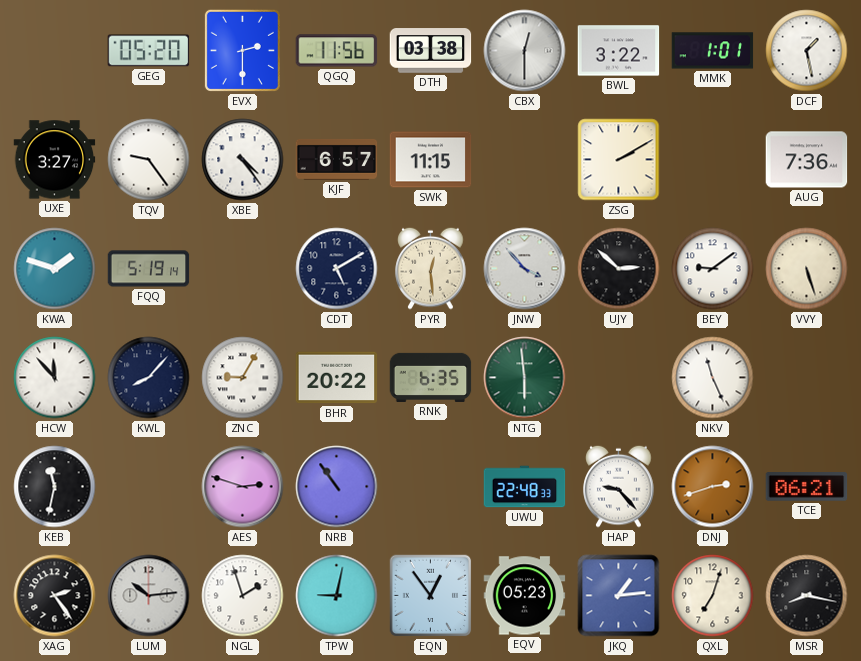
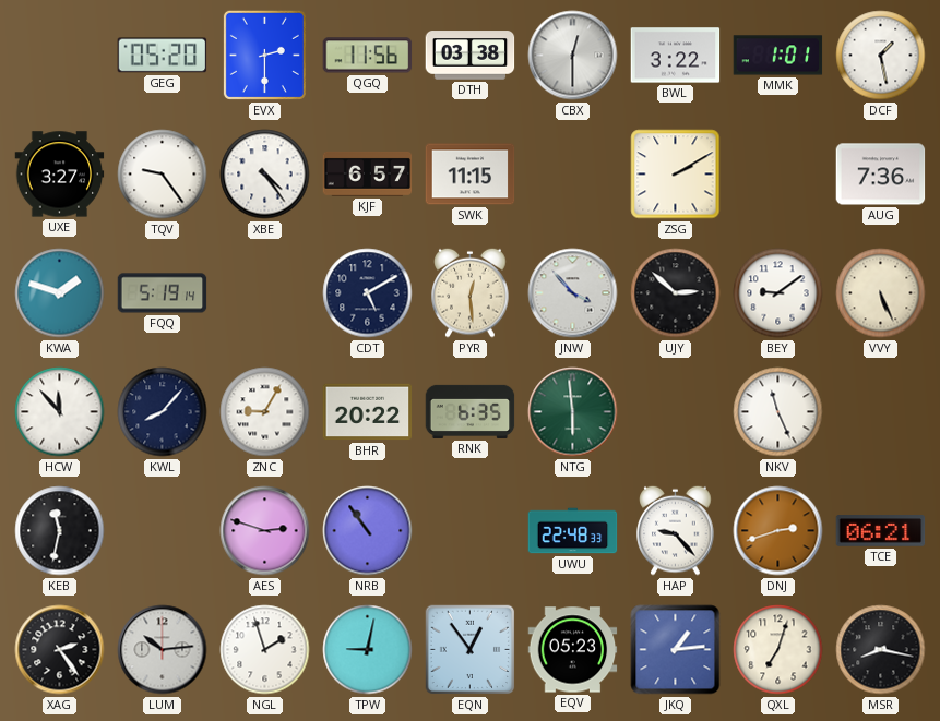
VVY: 5:27 -> 5:26 (881, 293)
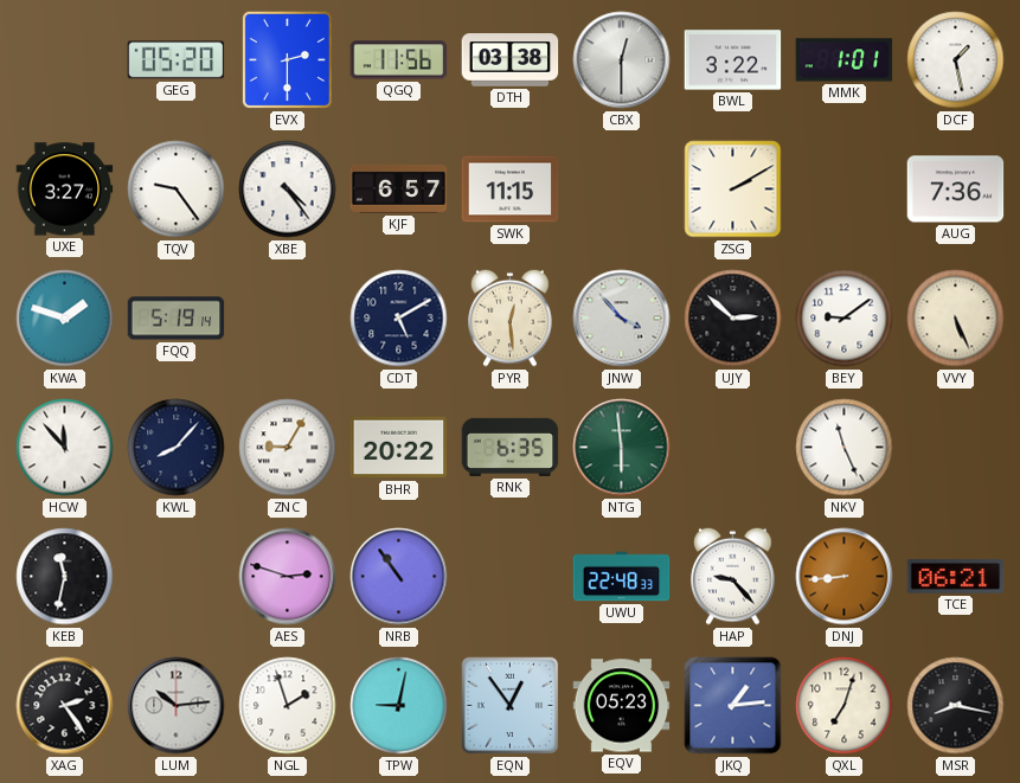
DNJ: 2:42 -> 8:44 (845, 577)
